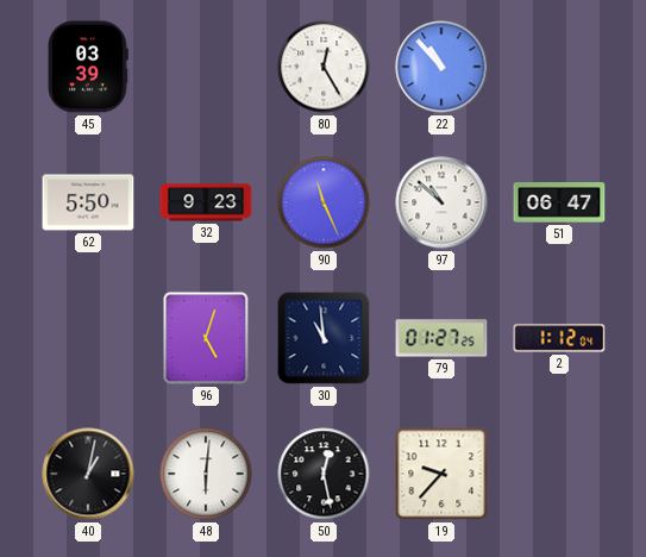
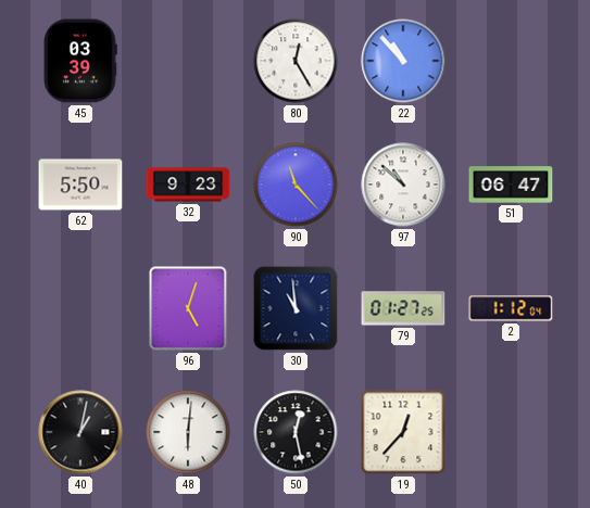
90: 11:26 -> 11:23 (296, 185)
19: 9:37 -> 12:37 (403, 432)
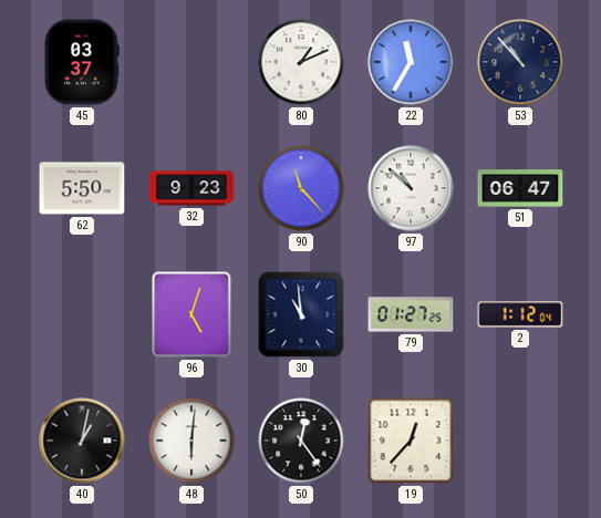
45: 03:39 -> 03:37 (82, 62)
80: 12:25 -> 1:11 (301, 62)
22: 10:53 -> 11:35 (411, 62)
53: none -> 10:53 (520, 62)
50: 12:28 -> 12:24 (301, 441)
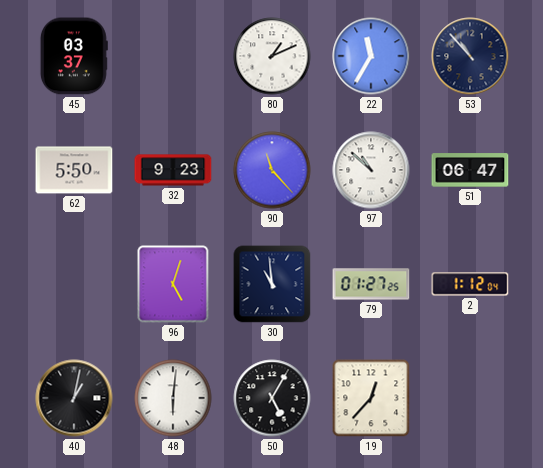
50: 12:24 -> 5:05 (272, 398)
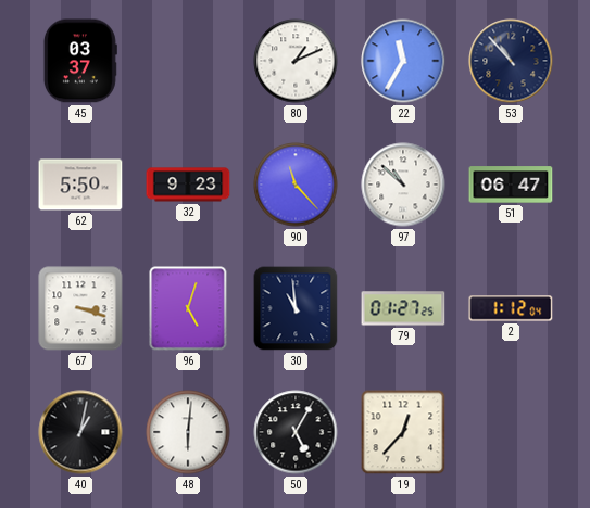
67: none -> 3:18 (80, 308)
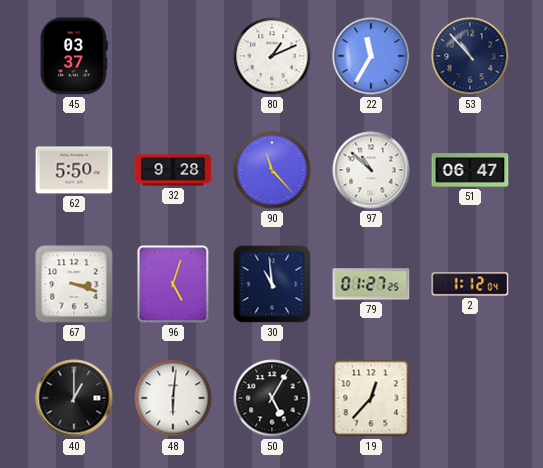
32: 9:23 -> 9:28 (173, 170)
40: 1:02 -> 1:00 (74, 398)
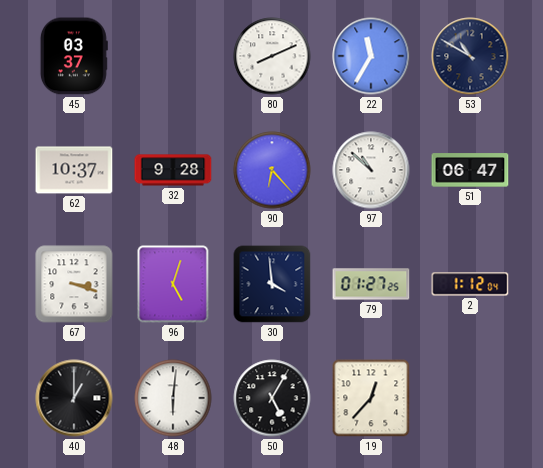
80: 1:11 -> 8:11 (272, 56)
53: 10:53 -> 10:50 (470, 56)
62: 5:50 -> 10:37 (74, 170)
90: 11:23 -> 6:23 (272, 170)
30: 10:59 -> 3:59 (272, 284)
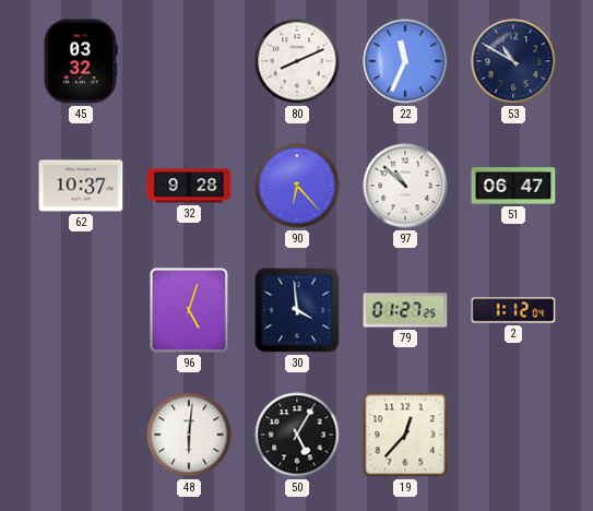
45: 03:37 -> 03:32 (81, 61)
22: 11:35 -> 11:34 (405, 61)
67: 3:18 -> none (74, 284)
40: 1:00 -> none (74, 398)
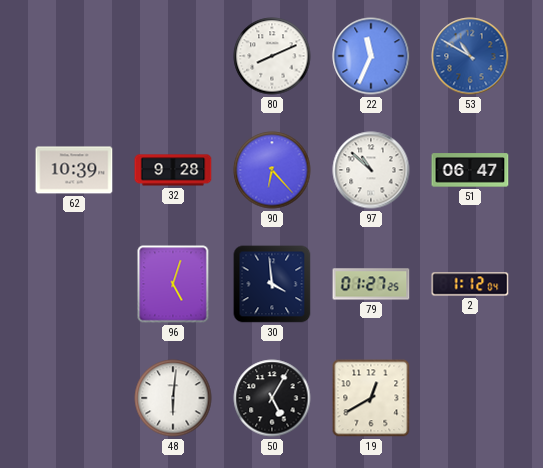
45: 03:32 -> none (81, 61)
53 dial: navy -> blue (470, 56)
62: 10:37 -> 10:39 (74, 170)
19: 12:37 -> 12:40 (371, 398)
